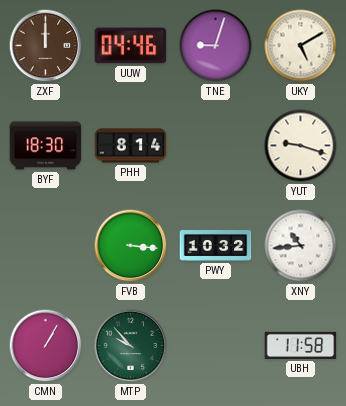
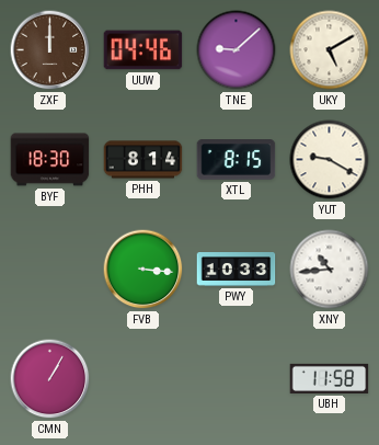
TNE: 9:03 -> 9:08 (237, 50)
XTL: none -> 8:15 (237, 160)
YUT: 9:18 -> 9:20 (330, 160)
PWY: 10:32 -> 10:33 (237, 270)
MTP: 9:53 -> none (131, 346)
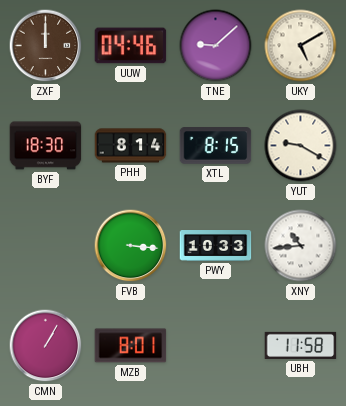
MZB: none -> 8:01 (131, 346)
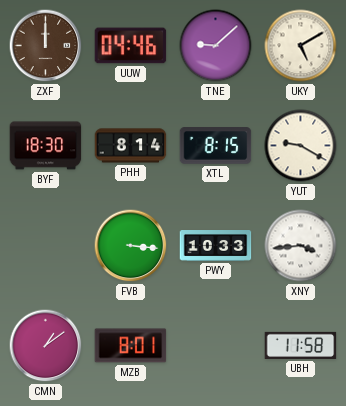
XNY: 10:44 -> 3:44 (301, 246)
CMN: 1:05 -> 1:09 (46, 346)
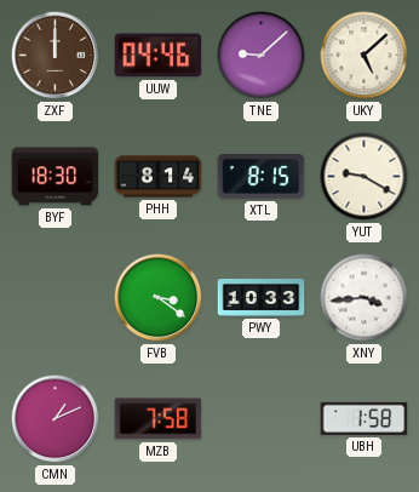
UKY: 5:10 -> 5:08 (365, 56)
FVB: 3:16 -> 3:21 (159, 298)
CMN: 1:09 -> 1:11 (56, 419)
MZB: 8:01 -> 7:58 (159, 419)
UBH: 11:58 -> 1:58 (365, 418)
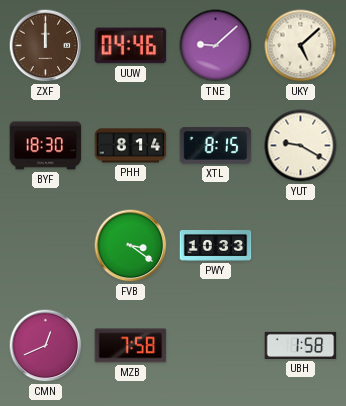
XNY: 3:44 -> none (365, 298)
CMN: 1:11 -> 12:41 (46, 346)
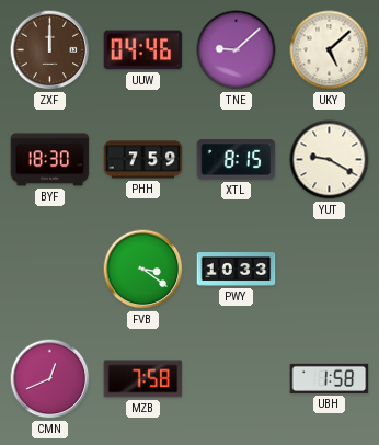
PHH: 8:14 -> 7:59 (143, 160)
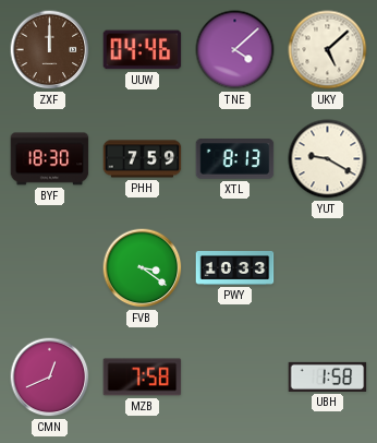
TNE: 9:08 -> 4:08 (235, 50)
XTL: 8:15 -> 8:13 (235, 159)
